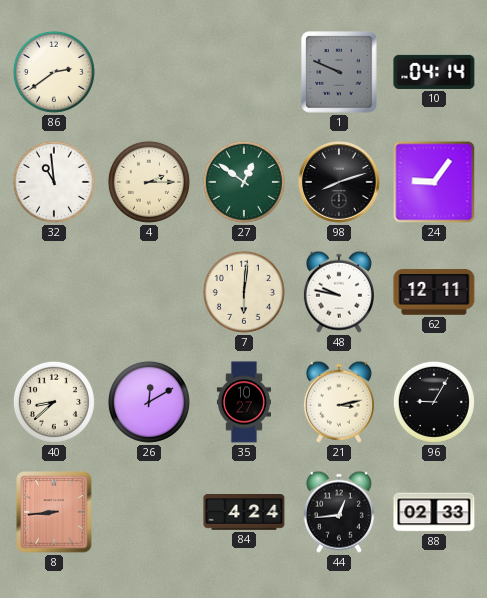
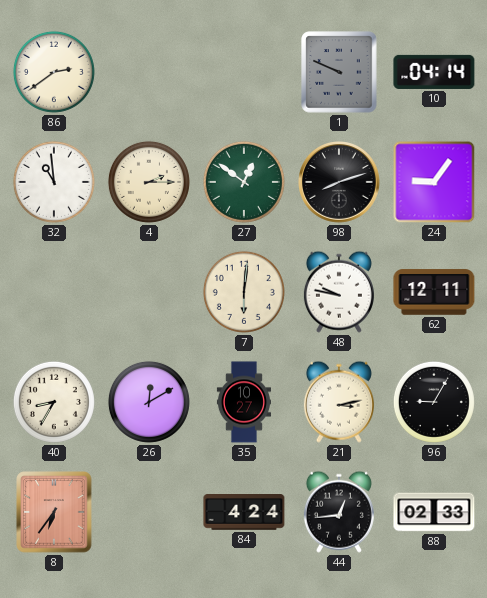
40: 8:38 -> 8:35 (54, 402)
8: 8:44 -> 6:36 (54, 512)
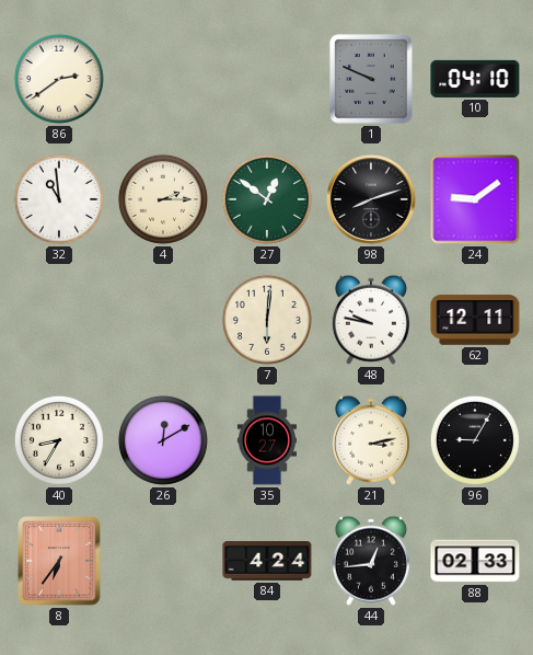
10: 04:14 -> 04:10 (475, 79)
24: 9:06 -> 9:09 (475, 199)
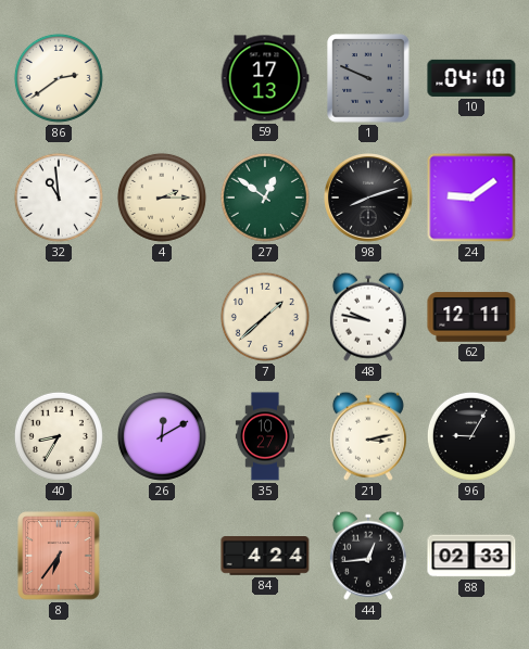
59: none -> 17:13 (265, 78)
7: 6:01 -> 1:38 (265, 317)
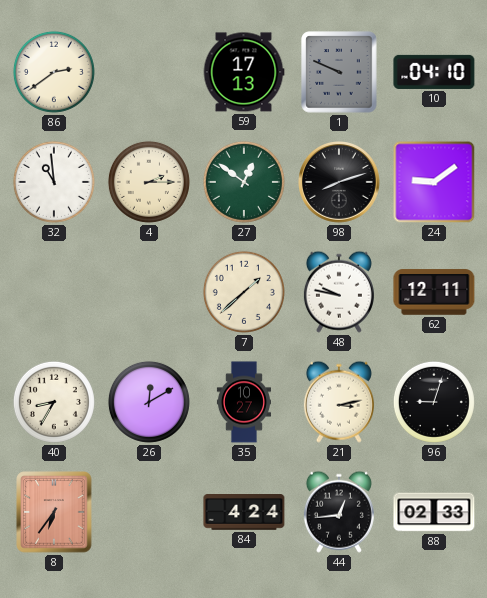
96: 9:05 -> 9:03 (434, 402)
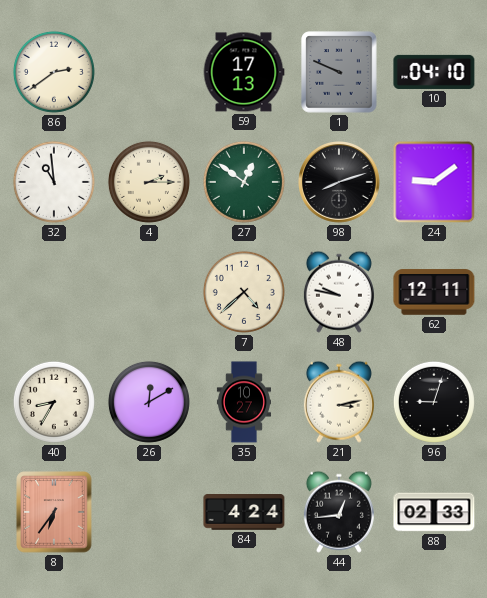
7: 1:38 -> 4:38 (244, 292)
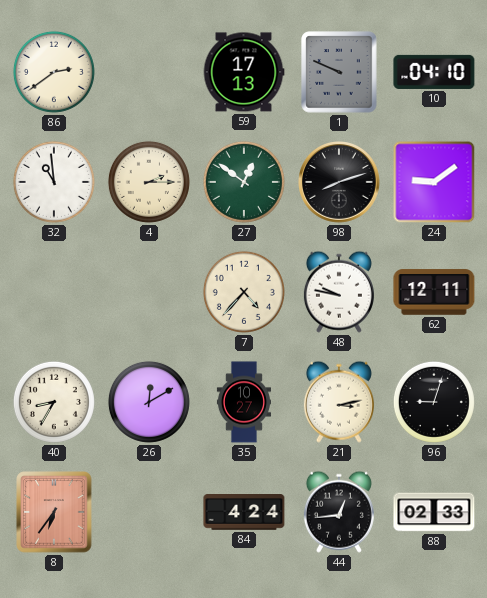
7: 4:38 -> 4:37 (244, 292)
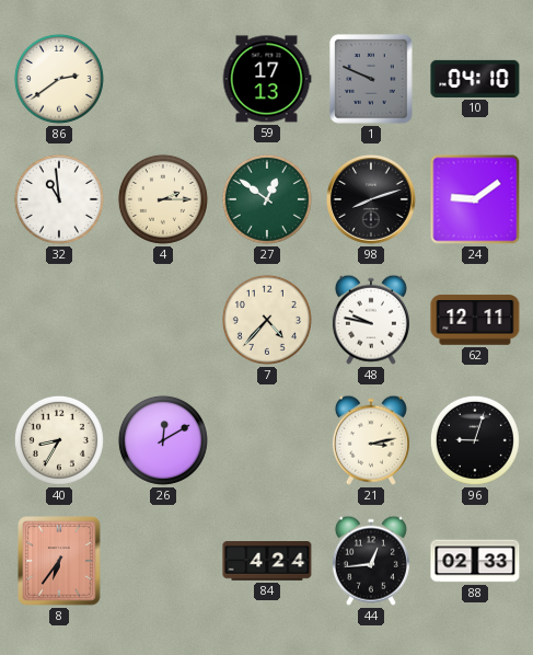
35: 10:27 -> none (244, 402)
